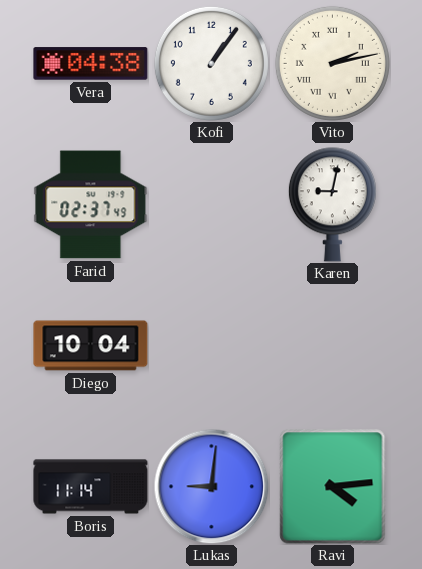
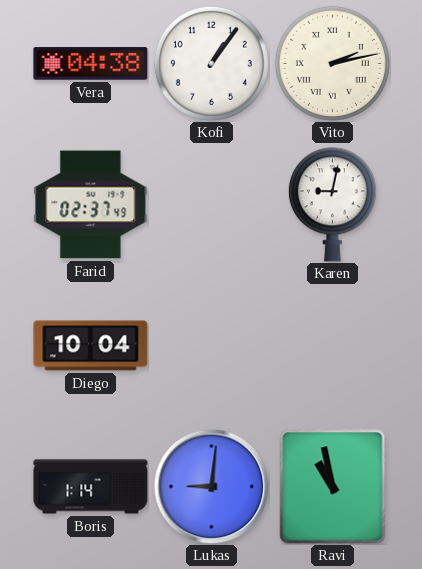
Boris: 11:14 -> 1:14 (91, 487)
Ravi: 4:14 -> 10:58 (333, 487)
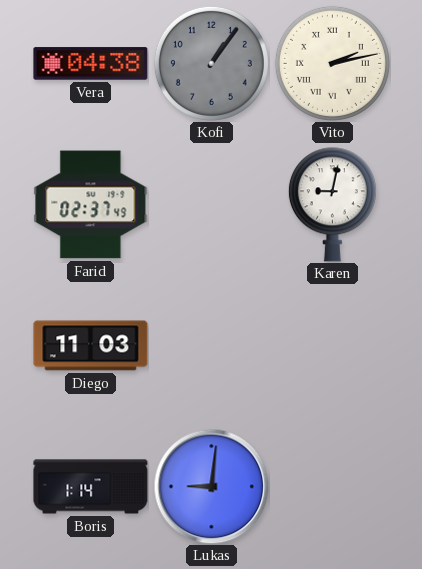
Kofi dial: white -> grey (211, 63)
Diego: 10:04 -> 11:03 (91, 346)
Ravi: 10:58 -> none (333, 487)
